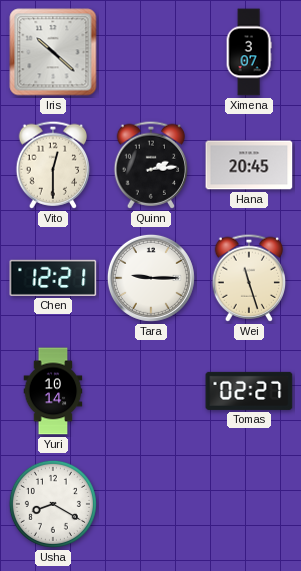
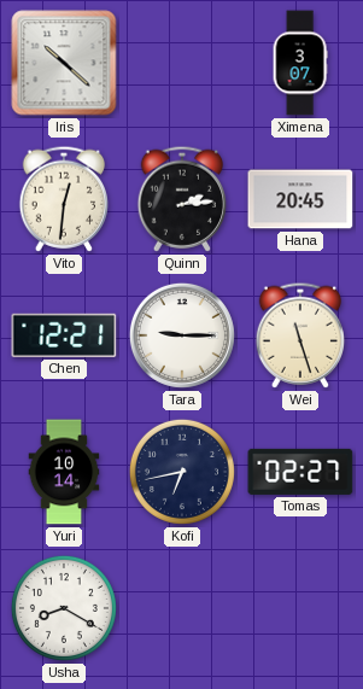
Vito: 12:30 -> 12:31 (64, 199)
Kofi: none -> 6:43 (182, 472)
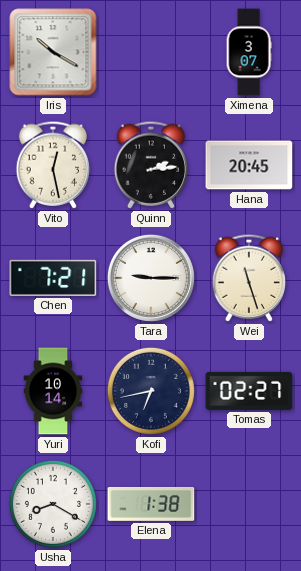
Iris: 10:22 -> 10:20 (53, 52)
Vito: 12:31 -> 12:28 (53, 165)
Chen: 12:21 -> 7:21 (53, 278)
Elena: none -> 1:38 (151, 504)
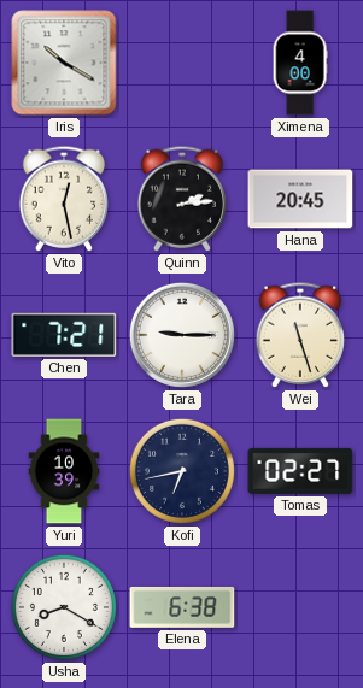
Ximena: 3:07 -> 4:00 (300, 63)
Yuri: 10:14 -> 10:39 (64, 471)
Elena: 1:38 -> 6:38 (182, 607)
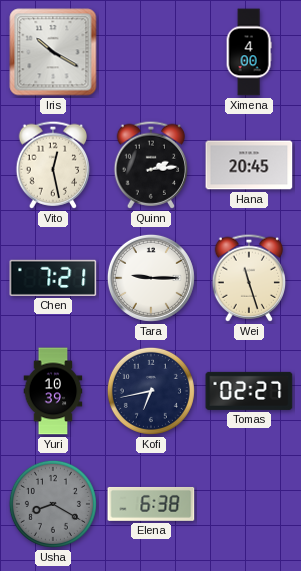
Usha dial: white -> grey (53, 504)
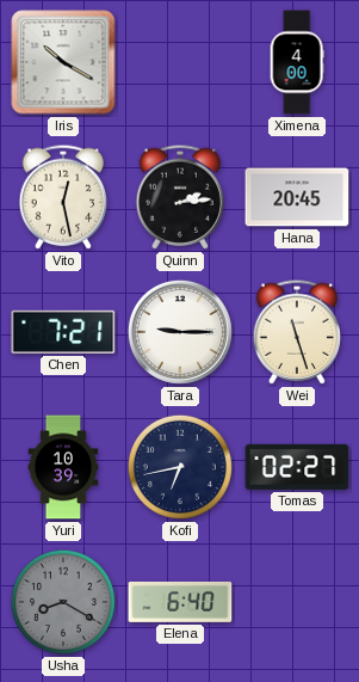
Elena: 6:38 -> 6:40 (180, 602)
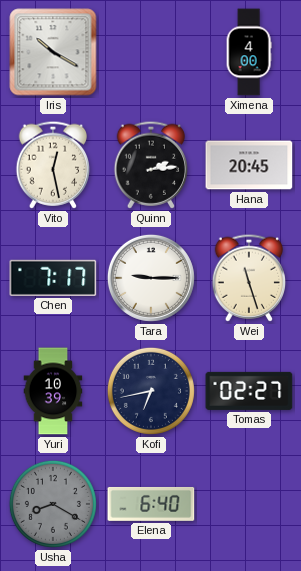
Chen: 7:21 -> 7:17 (53, 278)
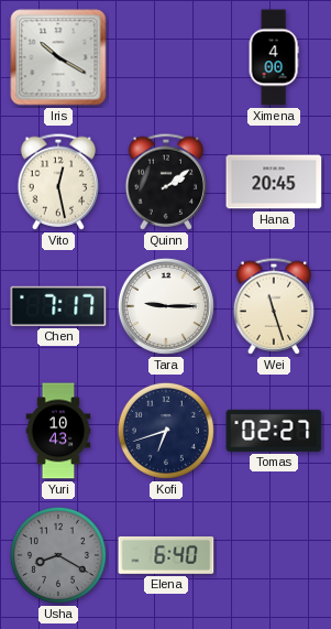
Quinn: 2:14 -> 2:09 (166, 182)
Yuri: 10:39 -> 10:43 (58, 431)
Kofi: 6:43 -> 6:42 (166, 431)
